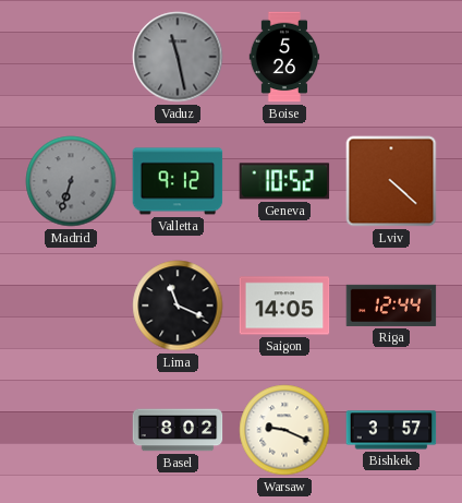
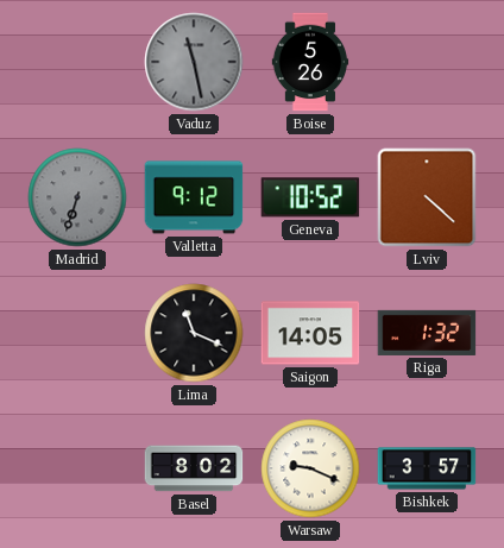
Riga: 12:44 -> 1:32 (427, 333)
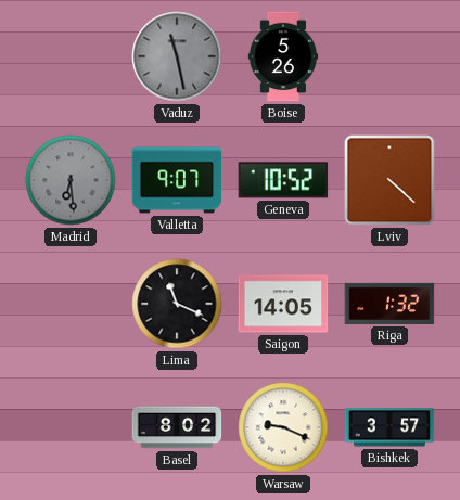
Madrid: 6:33 -> 6:29 (71, 180)
Valletta: 9:12 -> 9:07 (177, 180)
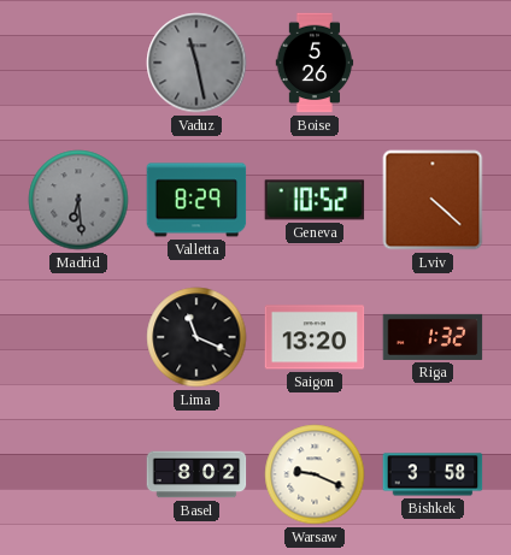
Valletta: 9:07 -> 8:29 (196, 200)
Saigon: 14:05 -> 13:20 (315, 337)
Bishkek: 3:57 -> 3:58 (433, 474)
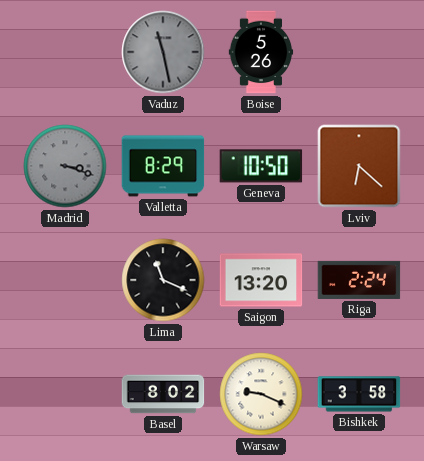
Madrid: 6:29 -> 3:18 (65, 166)
Geneva: 10:52 -> 10:50 (261, 166)
Lviv: 4:22 -> 6:22 (359, 166)
Riga: 1:32 -> 2:24 (359, 280)
